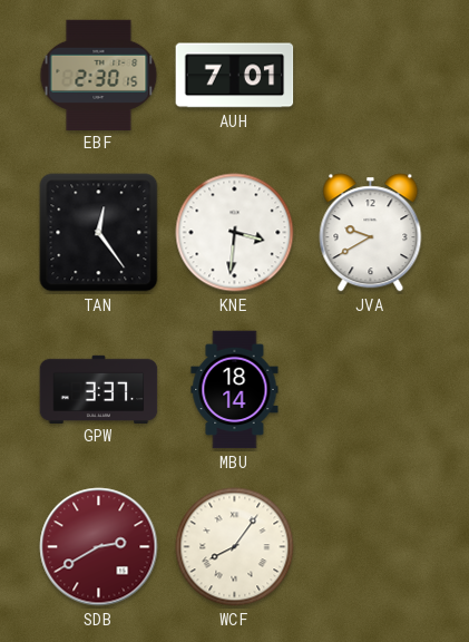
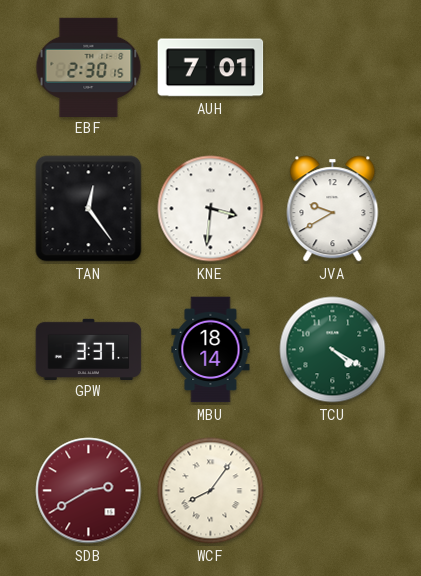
TCU: none -> 4:20 (333, 350)
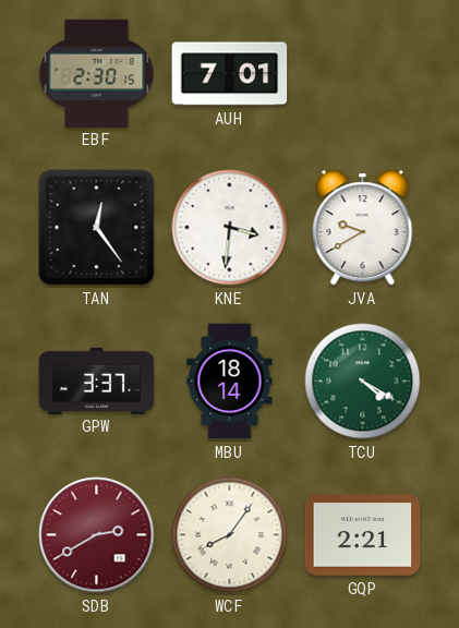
GQP: none -> 2:21 (363, 535)
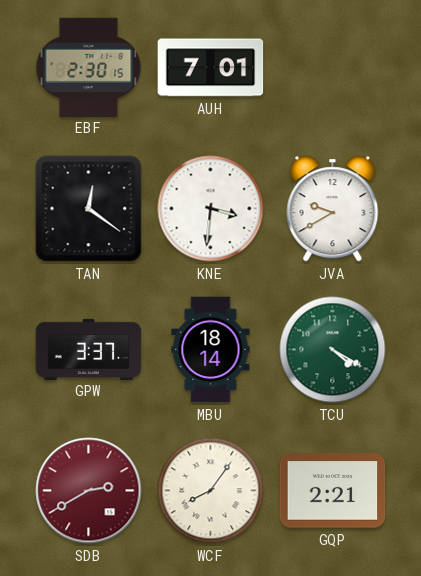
TAN: 12:24 -> 12:21 (89, 209)
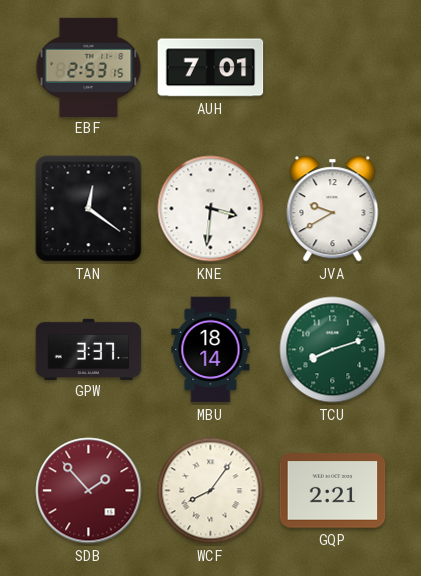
EBF: 2:30 -> 2:53 (89, 67)
TCU: 4:20 -> 8:12 (333, 350)
SDB: 2:40 -> 1:53 (89, 491)
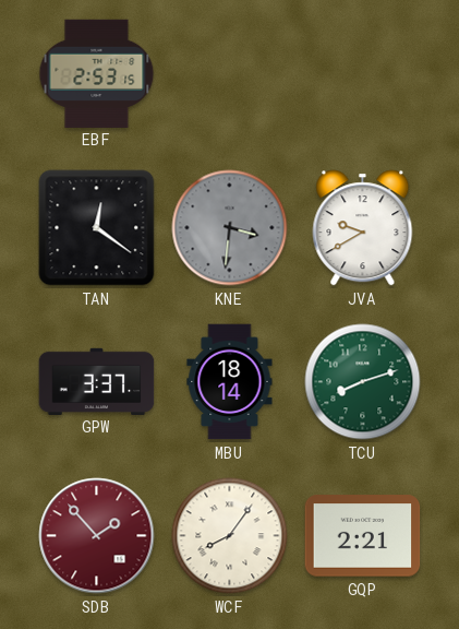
AUH: 7:01 -> none (211, 68)
KNE dial: white -> grey (230, 228)
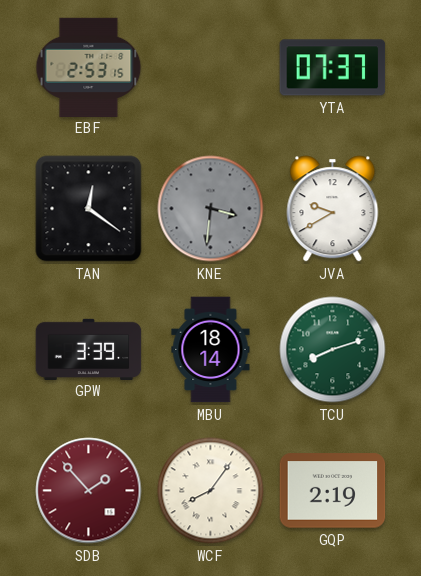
YTA: none -> 07:37 (333, 68)
GPW: 3:37 -> 3:39 (89, 349)
GQP: 2:21 -> 2:19 (333, 491)
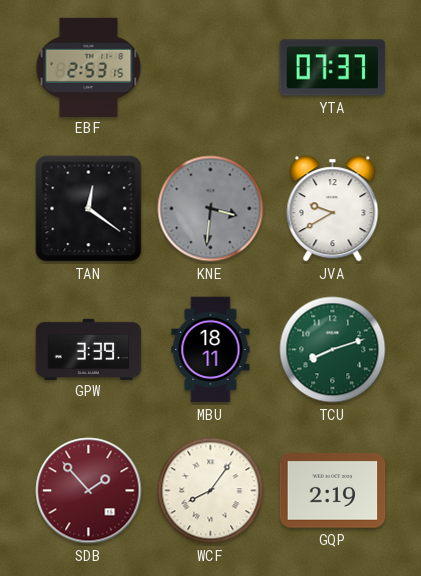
MBU: 18:14 -> 18:11 (211, 350)
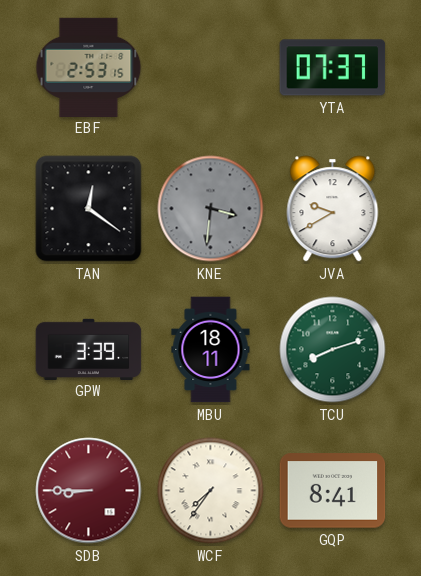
SDB: 1:53 -> 8:45 (89, 491)
WCF: 8:06 -> 7:36 (211, 491)
GQP: 2:19 -> 8:41 (333, 491)
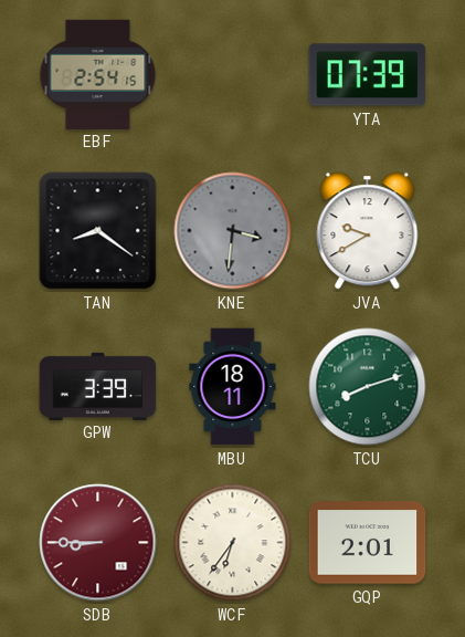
EBF: 2:53 -> 2:54 (98, 74)
YTA: 07:37 -> 07:39 (368, 75)
TAN: 12:21 -> 8:21 (98, 231)
WCF: 7:36 -> 6:36 (233, 543)
GQP: 8:41 -> 2:01 (368, 543)
